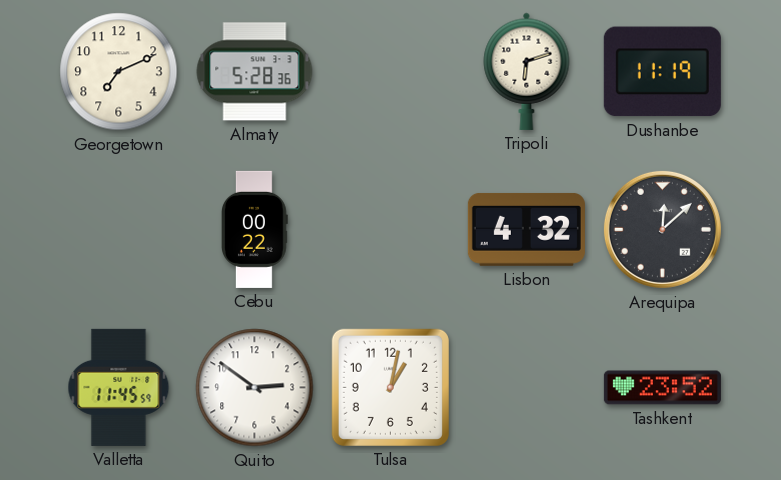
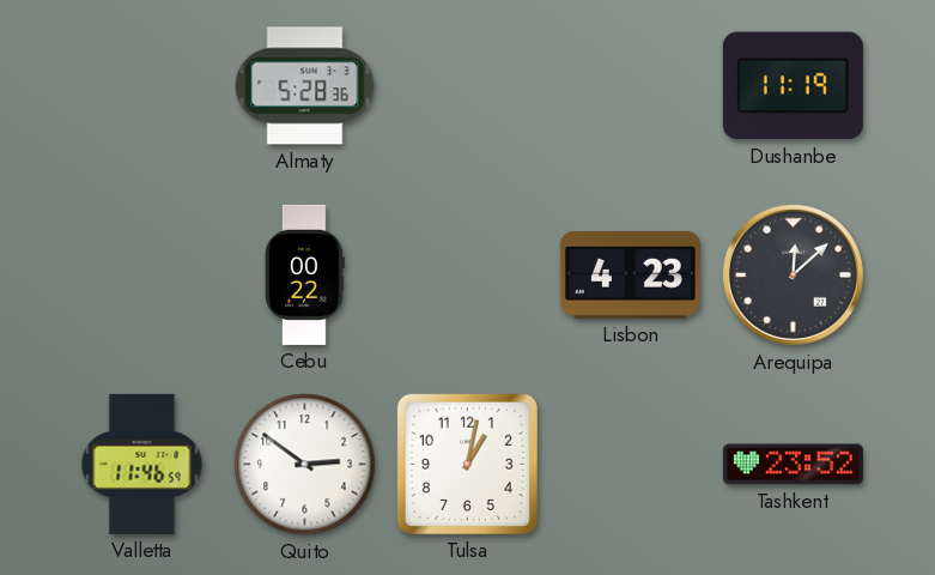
Georgetown: 7:11 -> none (119, 72)
Tripoli: 6:12 -> none (527, 71)
Lisbon: 4:32 -> 4:23 (630, 274)
Valletta: 11:45 -> 11:46 (142, 464)
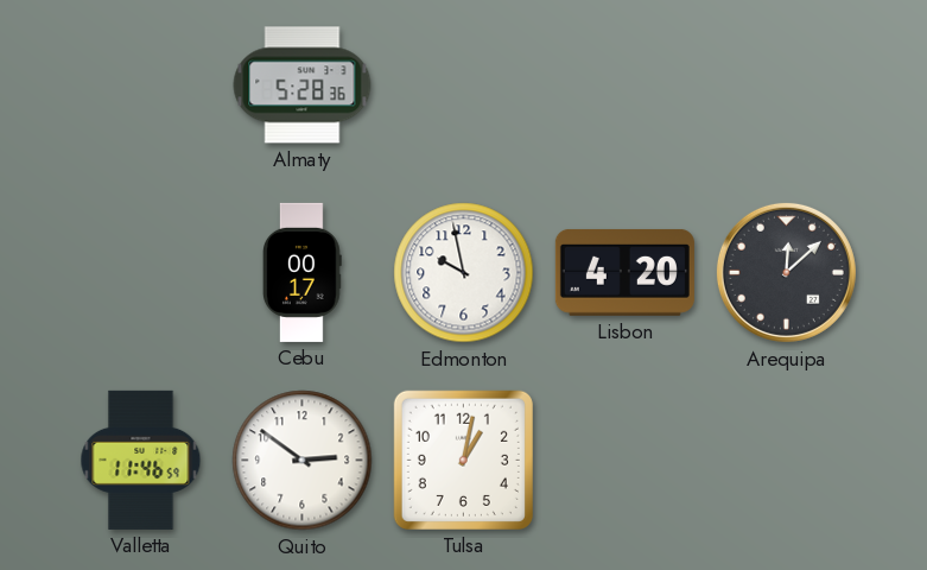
Dushanbe: 11:19 -> none (793, 86)
Cebu: 00:22 -> 00:17 (303, 272)
Edmonton: none -> 9:58 (464, 273)
Lisbon: 4:23 -> 4:20 (624, 272)
Tashkent: 23:52 -> none (793, 465)
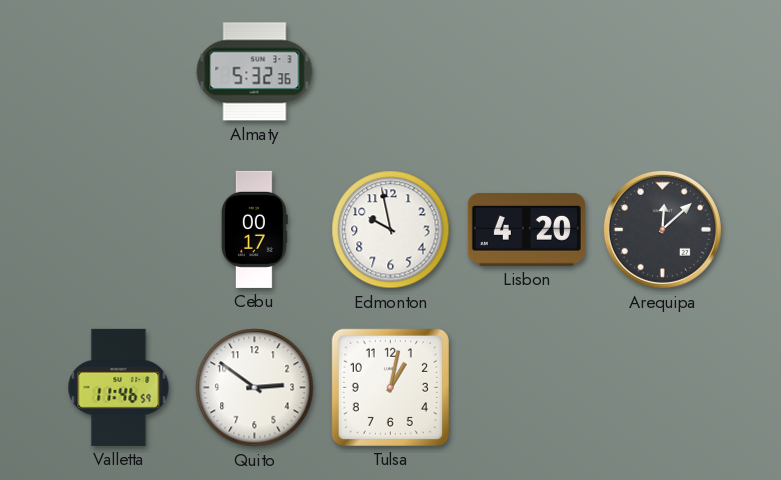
Almaty: 5:28 -> 5:32 (255, 72)
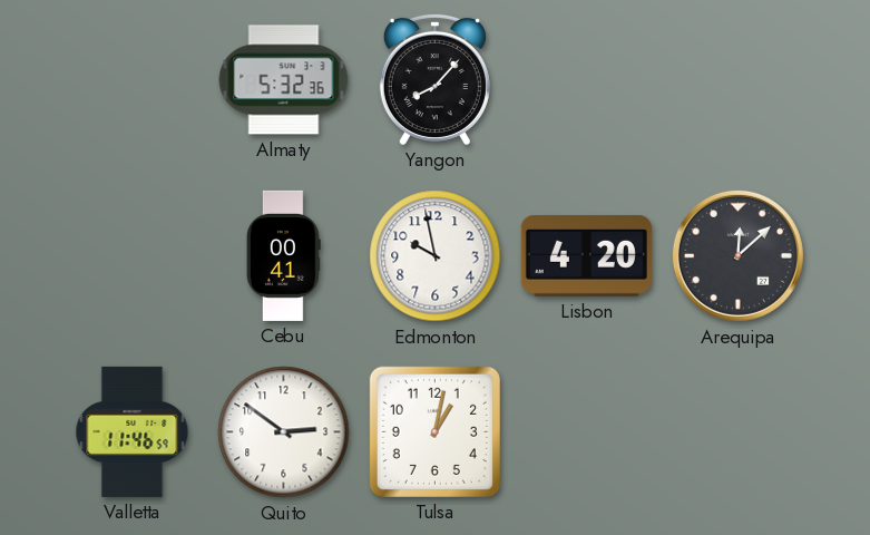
Yangon: none -> 8:07 (434, 79)
Cebu: 00:17 -> 00:41 (284, 255)
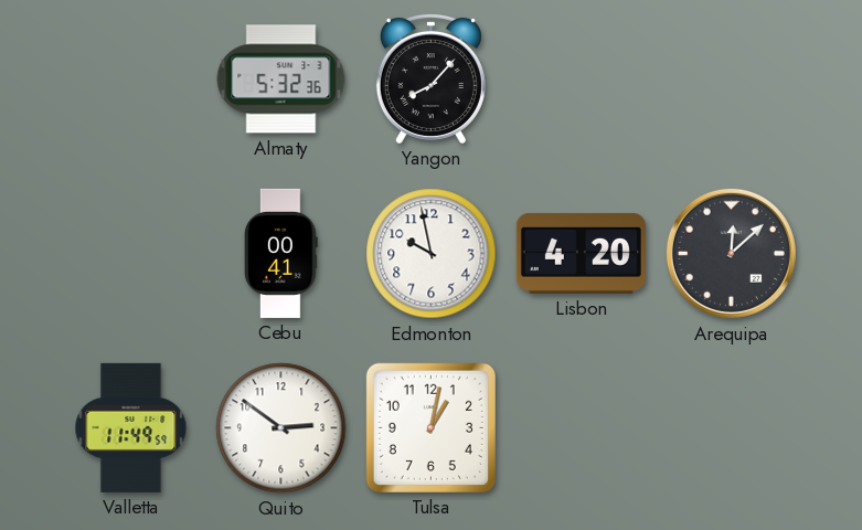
Valletta: 11:46 -> 11:49 (131, 427)
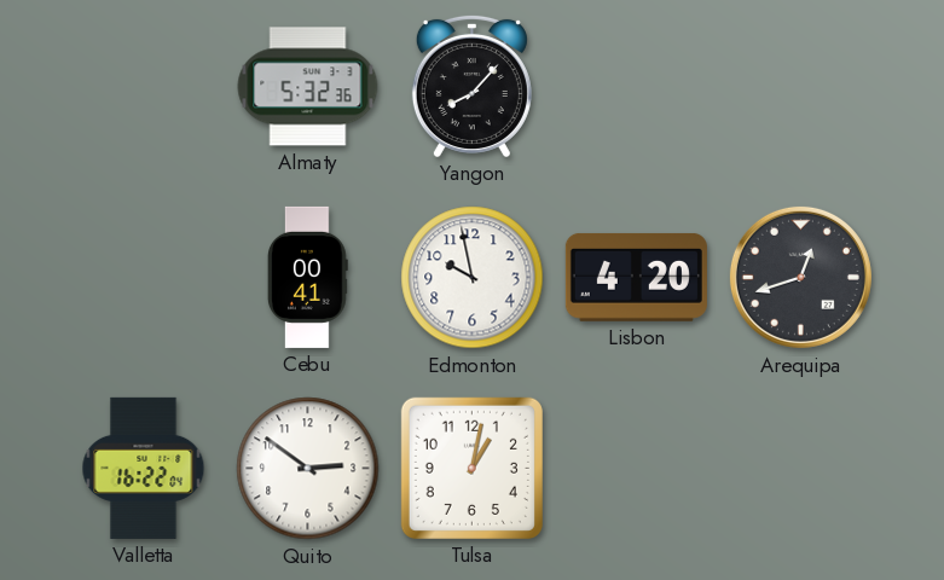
Arequipa: 12:08 -> 12:42 (800, 277)
Valletta: 11:49 -> 16:22 (144, 468)
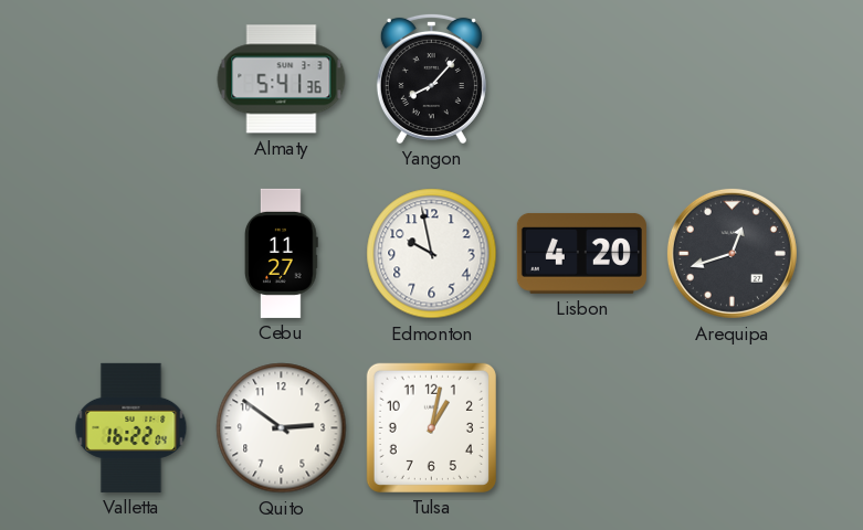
Almaty: 5:32 -> 5:41 (282, 79)
Cebu: 00:41 -> 11:27 (282, 253)
